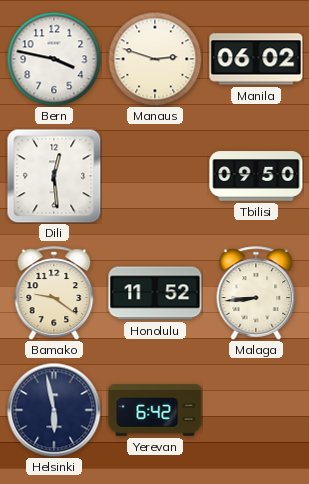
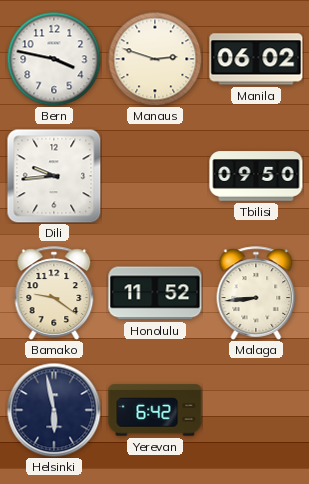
Dili: 12:29 -> 9:44 (54, 176)
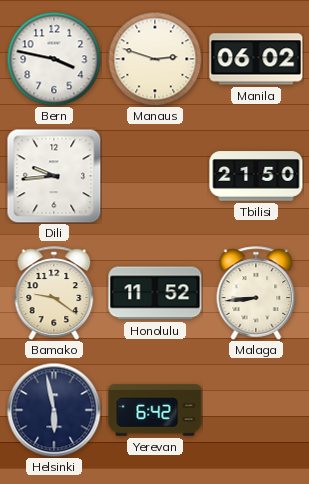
Tbilisi: 09:50 -> 21:50 (256, 176)
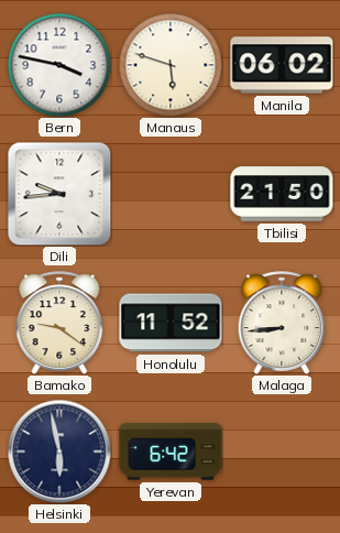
Manaus: 2:48 -> 5:48 (171, 65)
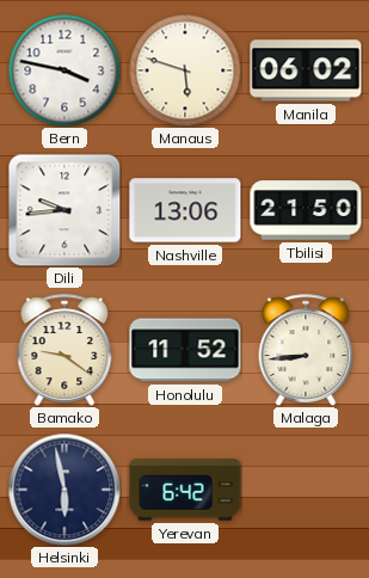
Nashville: none -> 13:06 (185, 210)
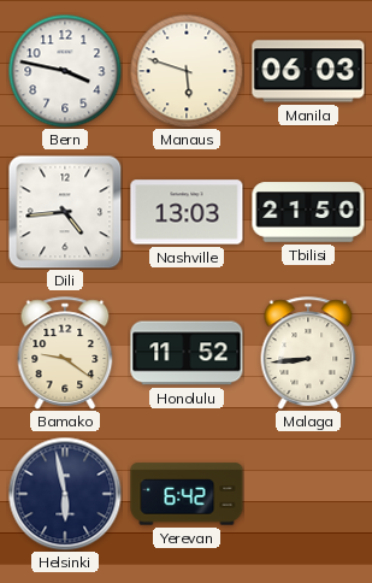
Manila: 06:02 -> 06:03 (308, 71)
Dili: 9:44 -> 4:44 (65, 212)
Nashville: 13:06 -> 13:03 (187, 212)
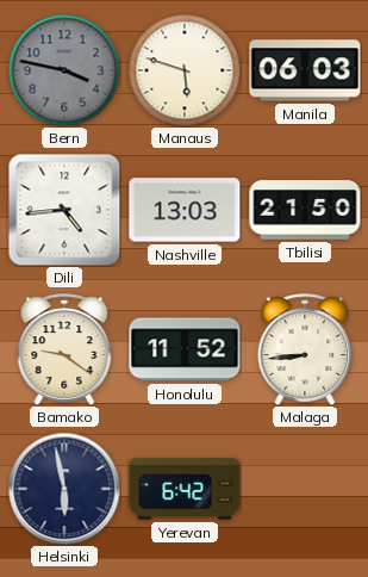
Bern dial: white -> grey (64, 70)
